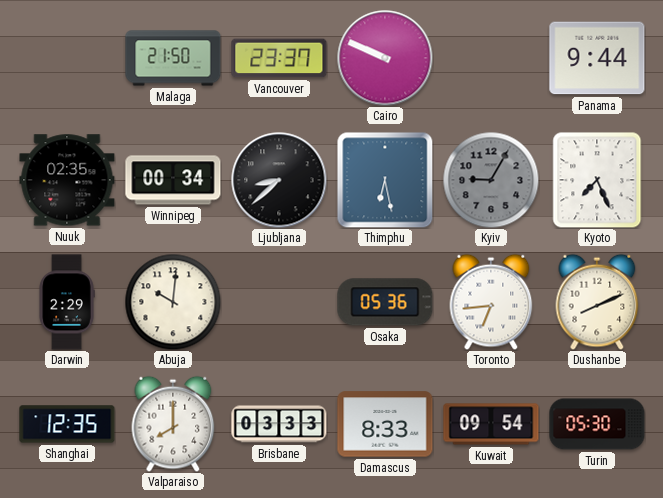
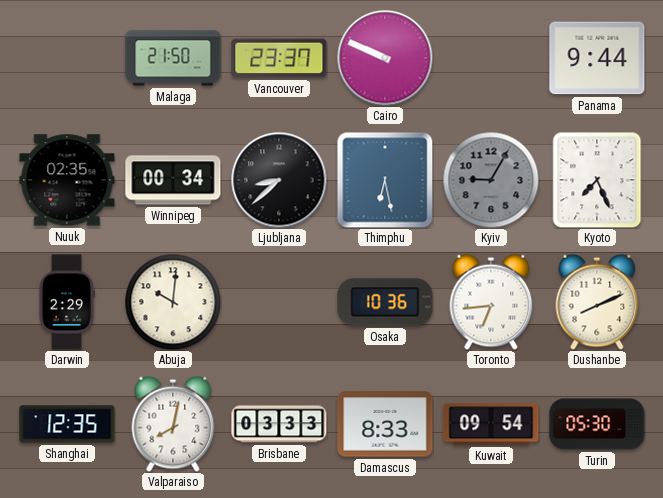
Osaka: 05:36 -> 10:36 (385, 302)
Valparaiso: 8:00 -> 8:02 (173, 424)
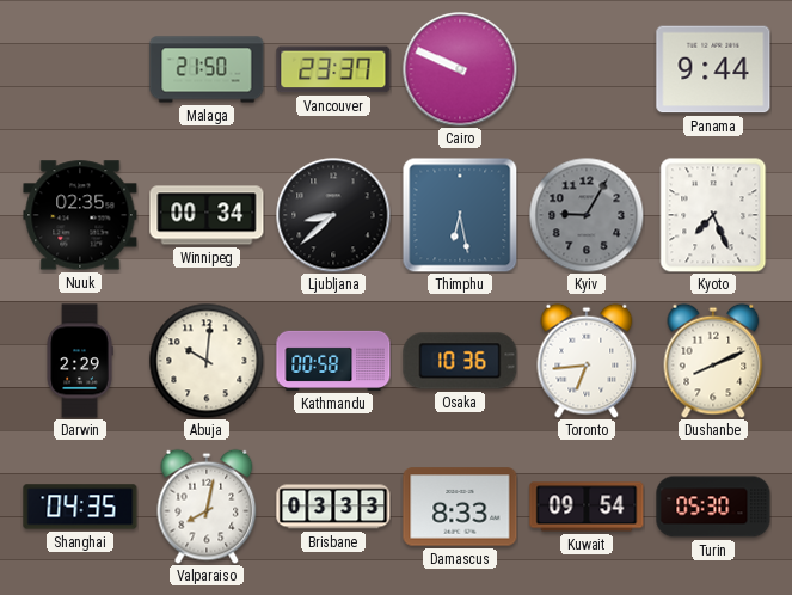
Kathmandu: none -> 00:58 (333, 361)
Shanghai: 12:35 -> 04:35 (80, 507)
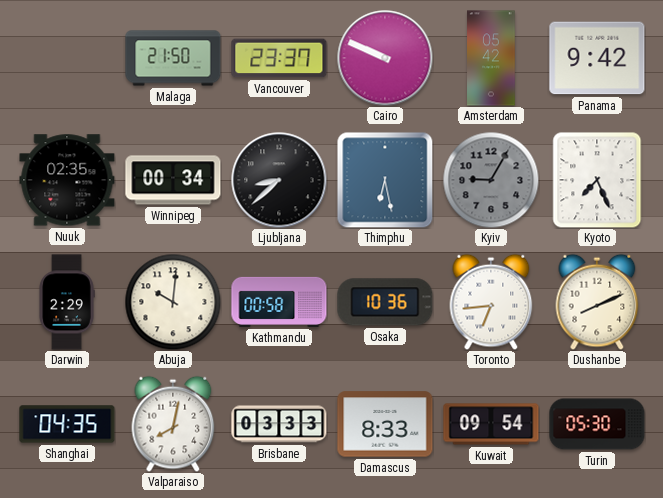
Amsterdam: none -> 05:42 (491, 58)
Panama: 9:44 -> 9:42 (597, 58)
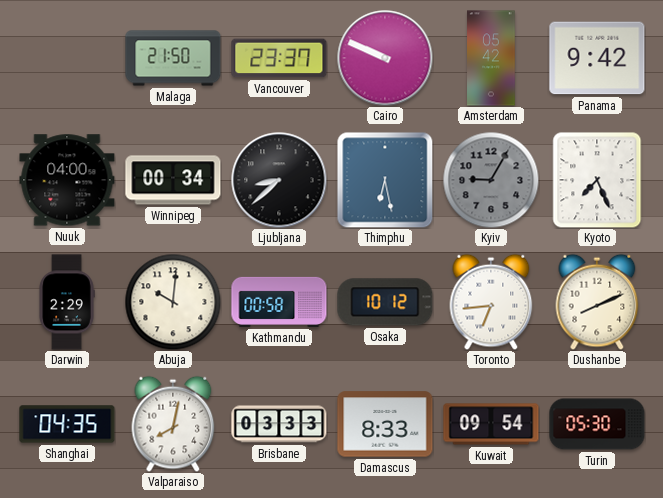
Nuuk: 02:35 -> 04:00 (67, 180)
Osaka: 10:36 -> 10:12 (385, 302)
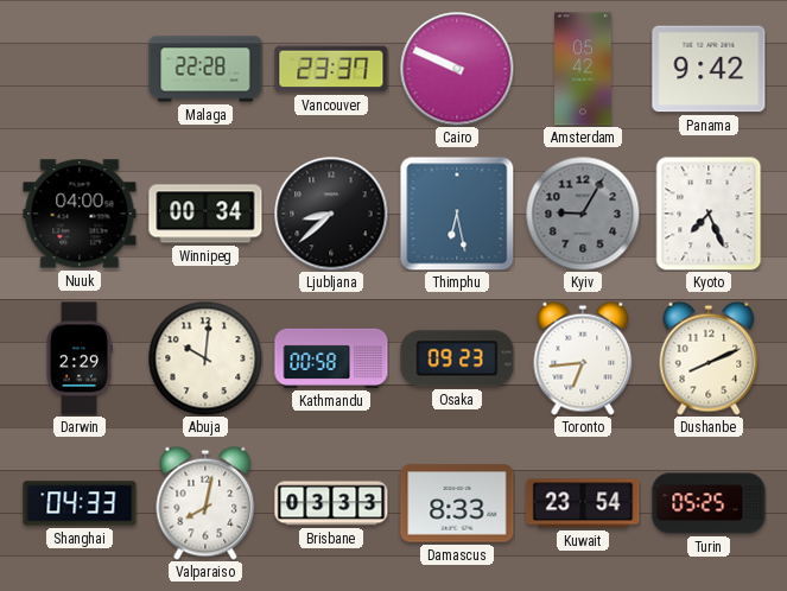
Malaga: 21:50 -> 22:28 (205, 69)
Osaka: 10:12 -> 09:23 (457, 358)
Shanghai: 04:35 -> 04:33 (80, 503)
Kuwait: 09:54 -> 23:54 (583, 503)
Turin: 05:30 -> 05:25 (709, 503)
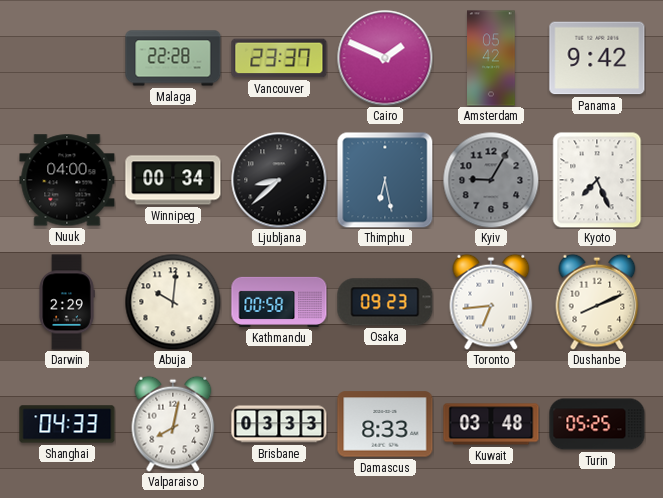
Cairo: 9:49 -> 1:49 (385, 58)
Kuwait: 23:54 -> 03:48 (491, 424)
